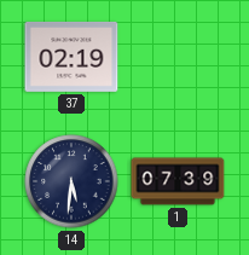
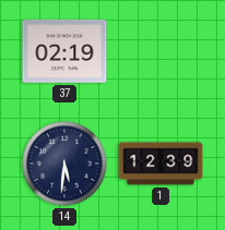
1: 07:39 -> 12:39 (161, 164)
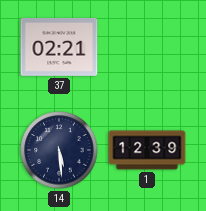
37: 02:19 -> 02:21 (59, 47)
14: 5:31 -> 5:29 (59, 150)
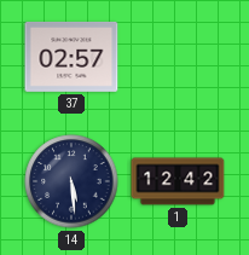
37: 02:21 -> 02:57 (71, 57)
1: 12:39 -> 12:42 (178, 181)
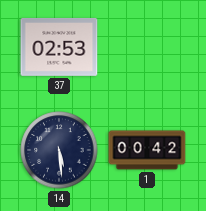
37: 02:57 -> 02:53 (59, 47)
1: 12:42 -> 00:42 (147, 150)
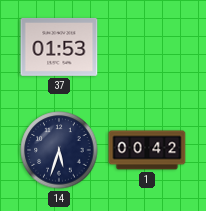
37: 02:53 -> 01:53 (59, 47)
14: 5:29 -> 5:33 (59, 150)
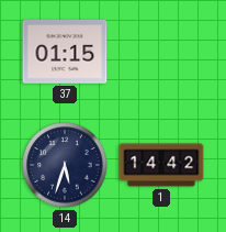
37: 01:53 -> 01:15 (65, 52)
1: 00:42 -> 14:42 (161, 165)
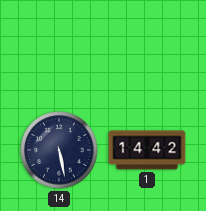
37: 01:15 -> none (65, 52)
14: 5:33 -> 5:28 (59, 150)
